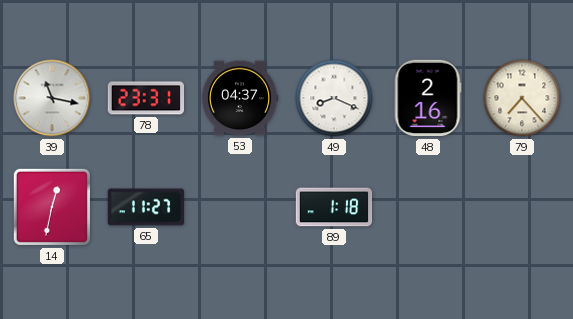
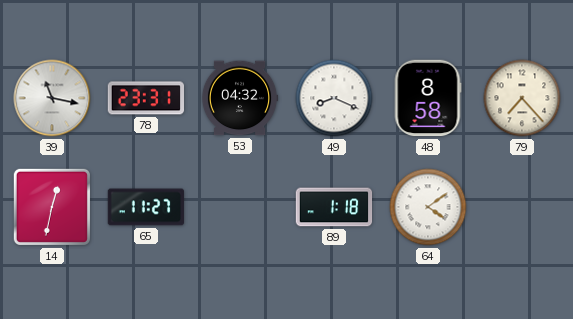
53: 04:37 -> 04:32 (240, 98)
48: 2:16 -> 8:58 (428, 98)
64: none -> 4:09 (428, 207)
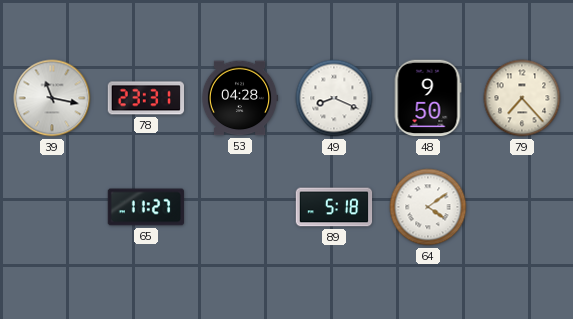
53: 04:32 -> 04:28 (240, 98)
48: 8:58 -> 9:50 (428, 98)
14: 12:32 -> none (52, 207)
89: 1:18 -> 5:18 (334, 207)
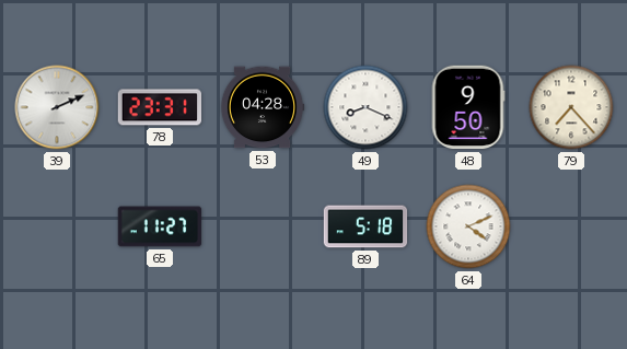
39: 11:17 -> 2:11 (57, 107)
64: 4:09 -> 4:11 (468, 226)
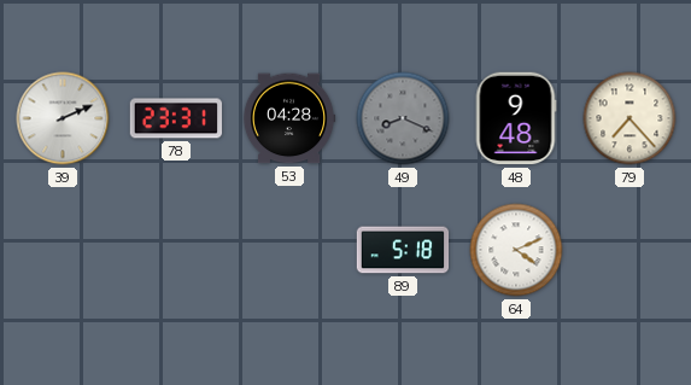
49 dial: white -> grey (403, 118)
48: 9:50 -> 9:48 (516, 118)
65: 11:27 -> none (160, 226)
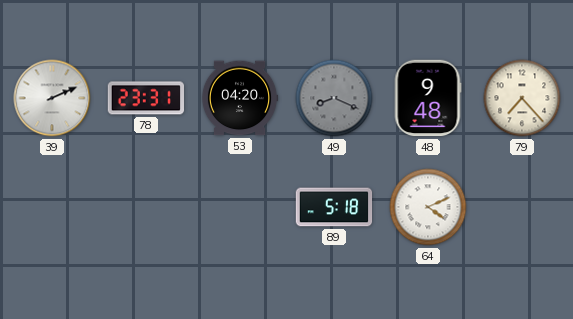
53: 04:28 -> 04:20 (240, 98)
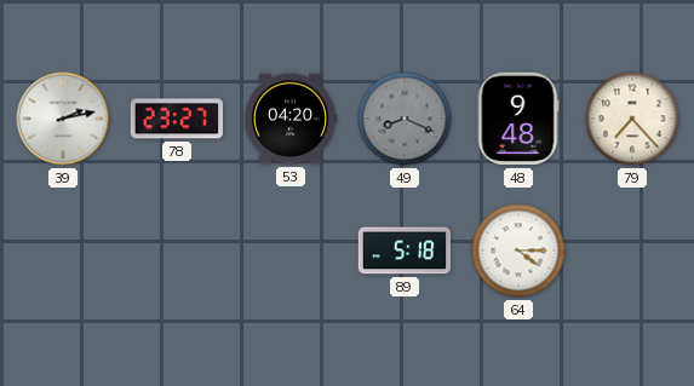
39: 2:11 -> 2:13 (63, 119)
78: 23:31 -> 23:27 (177, 119)
64: 4:11 -> 4:15 (518, 250)
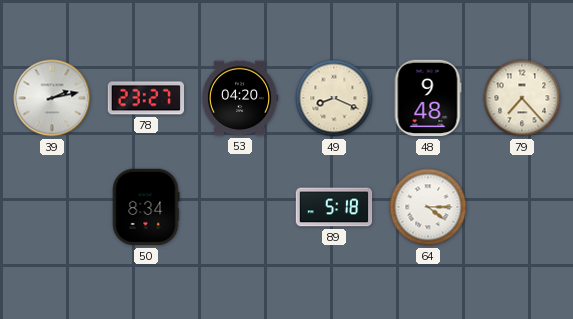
49 dial: grey -> cream (334, 98)
50: none -> 8:34 (146, 207)
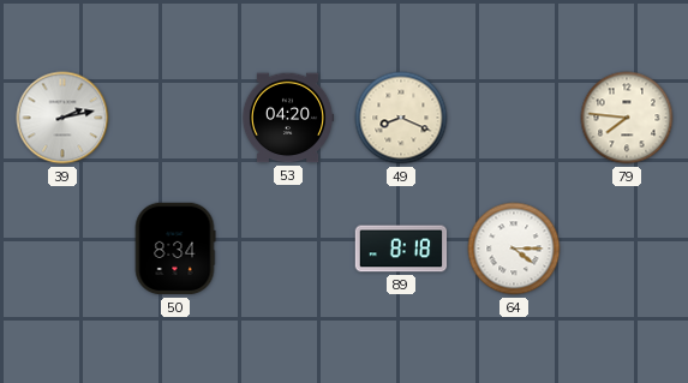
78: 23:27 -> none (146, 98)
48: 9:48 -> none (428, 98)
79: 7:23 -> 7:46 (627, 118)
89: 5:18 -> 8:18 (401, 249)
